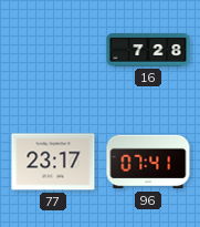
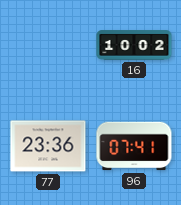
16: 7:28 -> 10:02 (134, 45)
77: 23:17 -> 23:36 (48, 146)
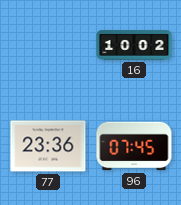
96: 07:41 -> 07:45 (134, 146)
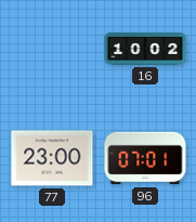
77: 23:36 -> 23:00 (52, 158)
96: 07:45 -> 07:01 (145, 158)
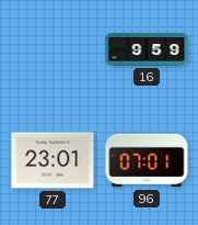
16: 10:02 -> 9:59 (147, 49)
77: 23:00 -> 23:01 (53, 160)
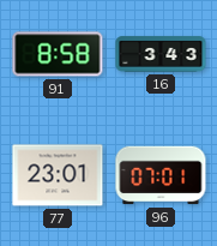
91: none -> 8:58 (58, 54)
16: 9:59 -> 3:43 (161, 54)
